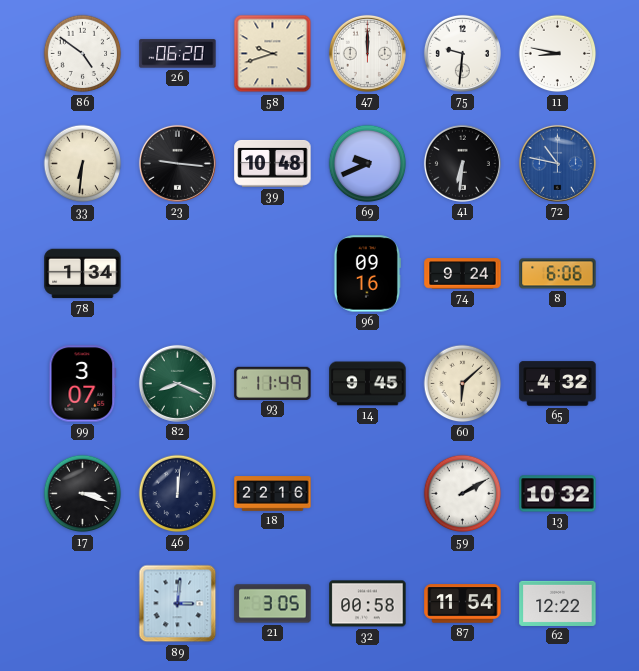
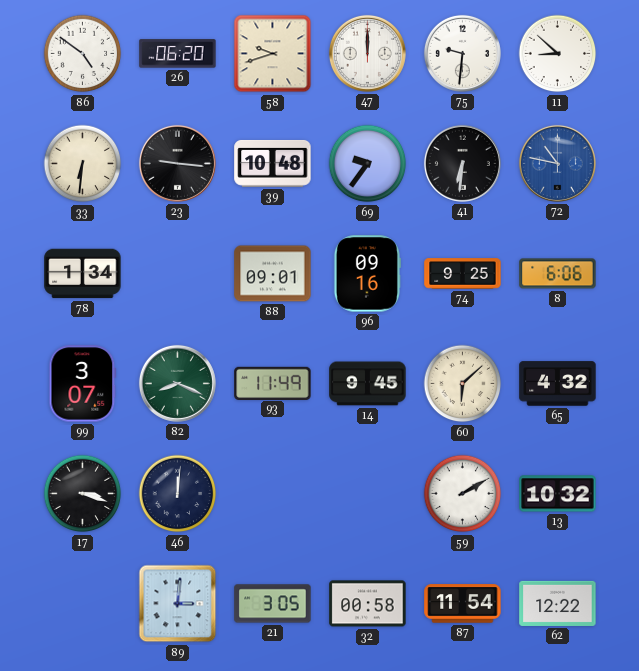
11: 8:47 -> 8:52 (558, 54)
69: 9:41 -> 9:36 (368, 164)
88: none -> 09:01 (273, 274)
74: 9:24 -> 9:25 (463, 274)
18: 22:16 -> none (273, 494)
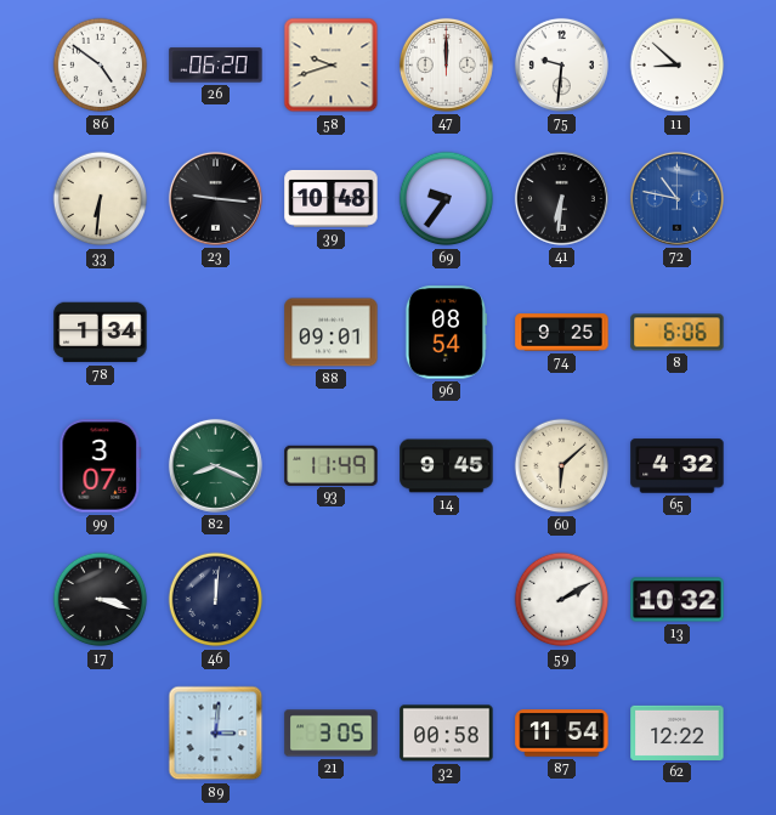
96: 09:16 -> 08:54 (446, 333)
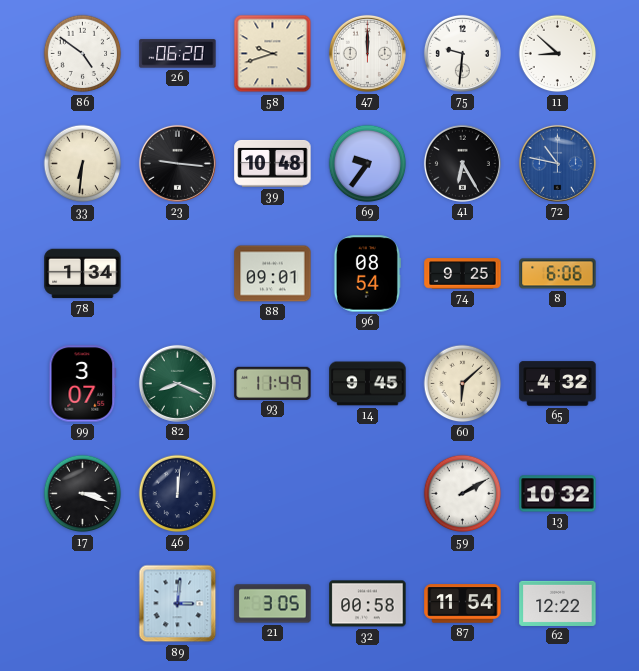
41: 6:31 -> 6:25 (462, 163)
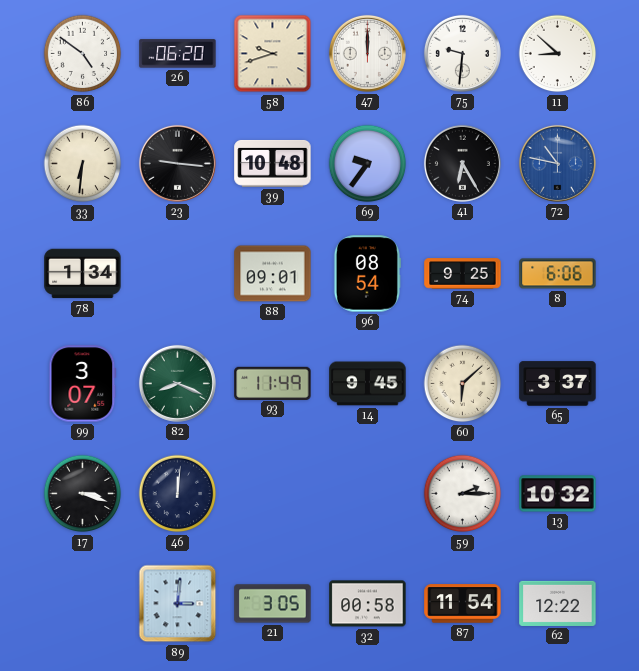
65: 4:32 -> 3:37 (558, 384)
59: 2:10 -> 2:15 (463, 494)
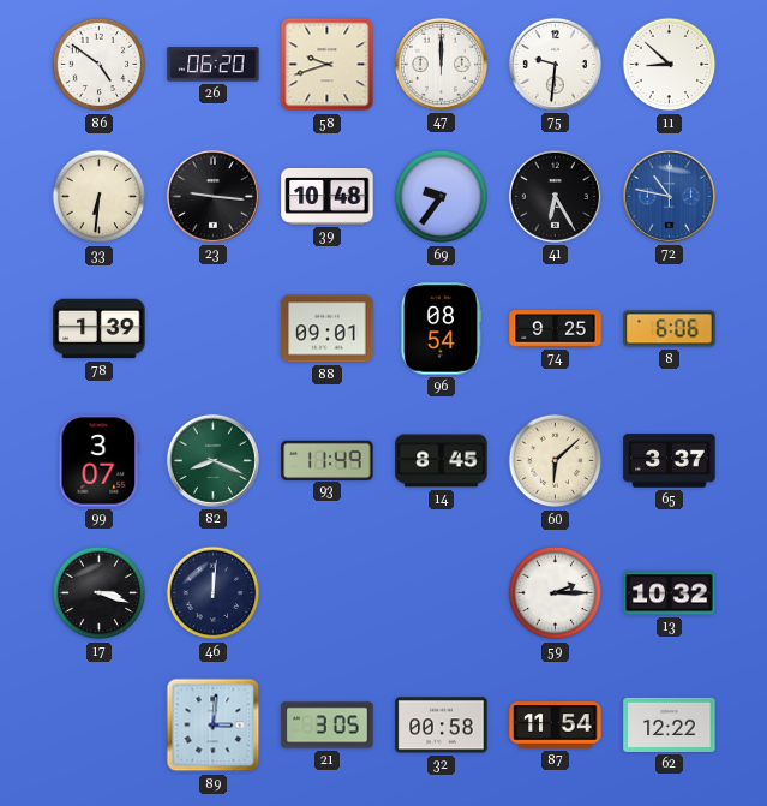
78: 1:34 -> 1:39 (100, 329)
14: 9:45 -> 8:45 (442, 461)
